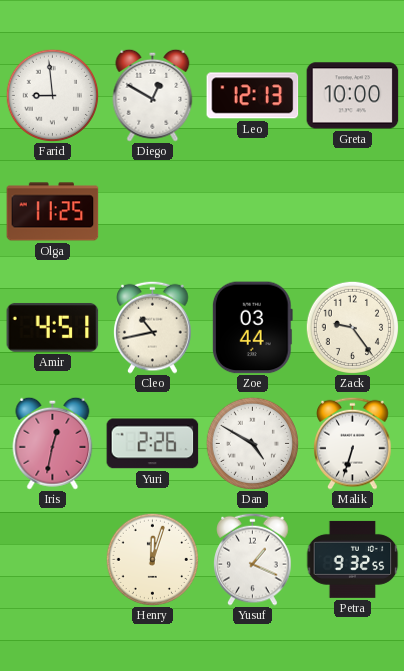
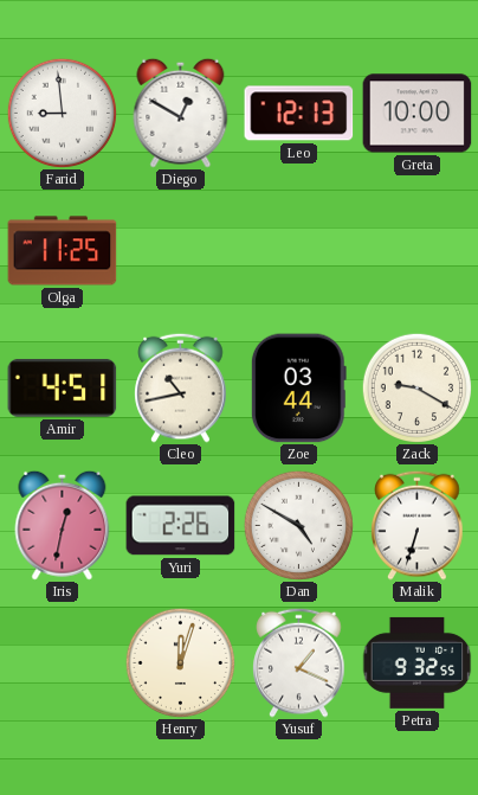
Zack: 9:24 -> 9:20 (416, 387)
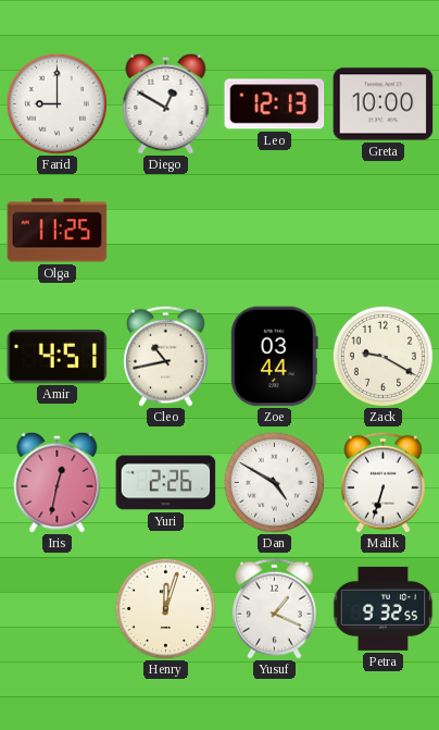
Farid: 8:59 -> 9:00 (57, 103)
